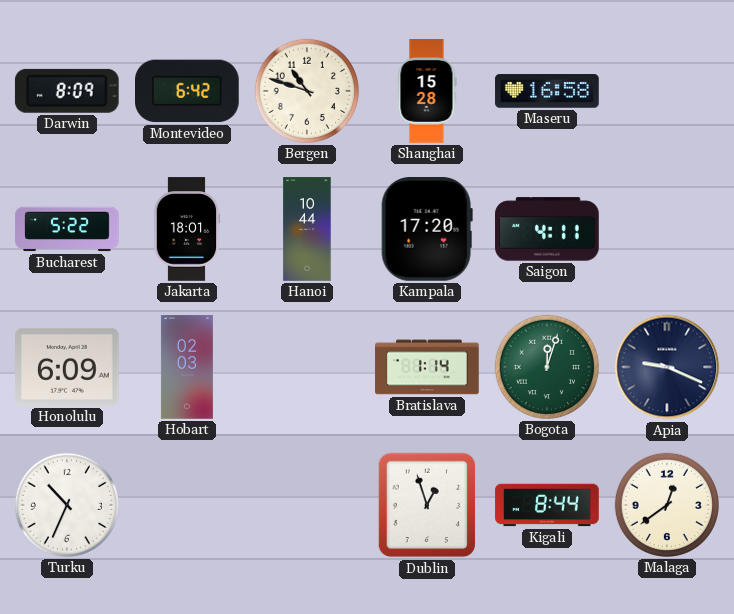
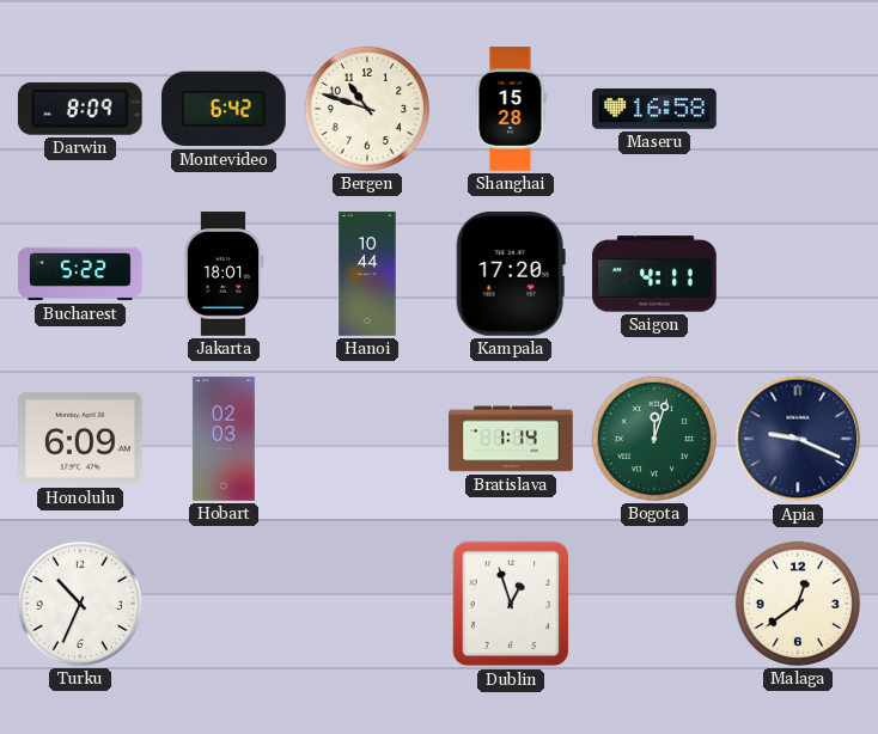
Kigali: 8:44 -> none (547, 505)
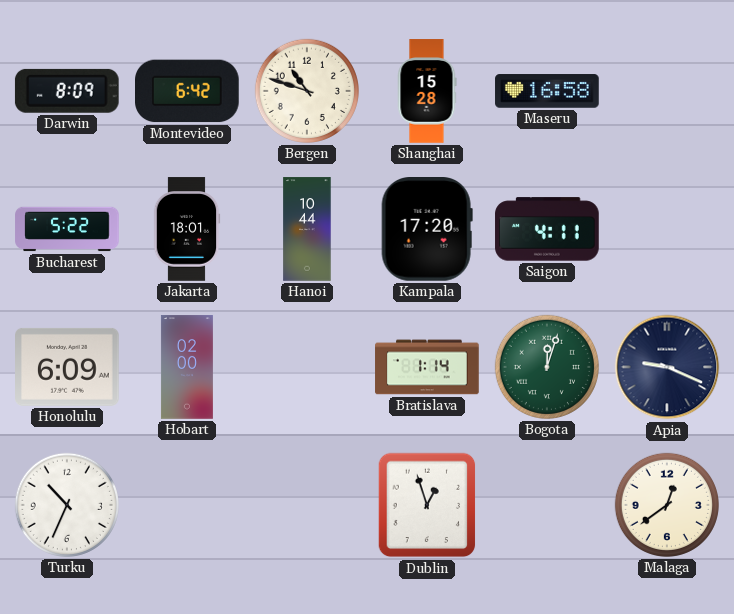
Hobart: 02:03 -> 02:00 (187, 367)
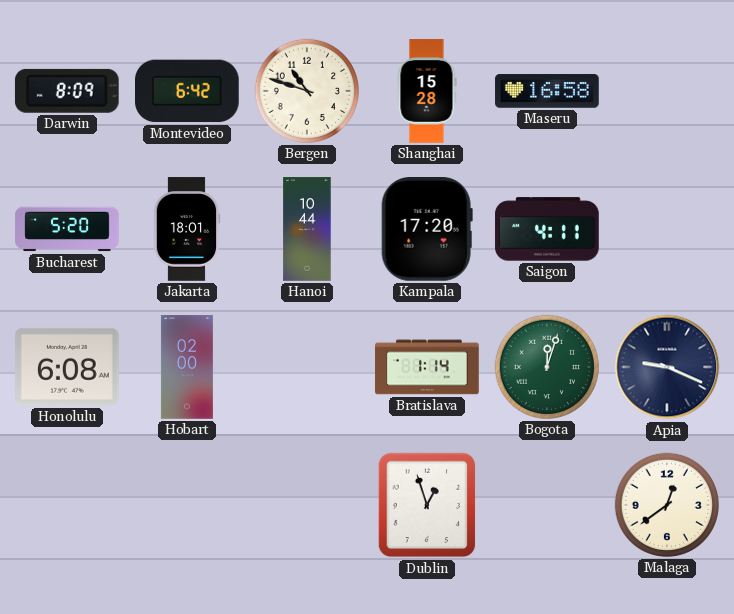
Bucharest: 5:22 -> 5:20 (67, 229)
Honolulu: 6:09 -> 6:08 (67, 367)
Turku: 10:34 -> none (67, 505)
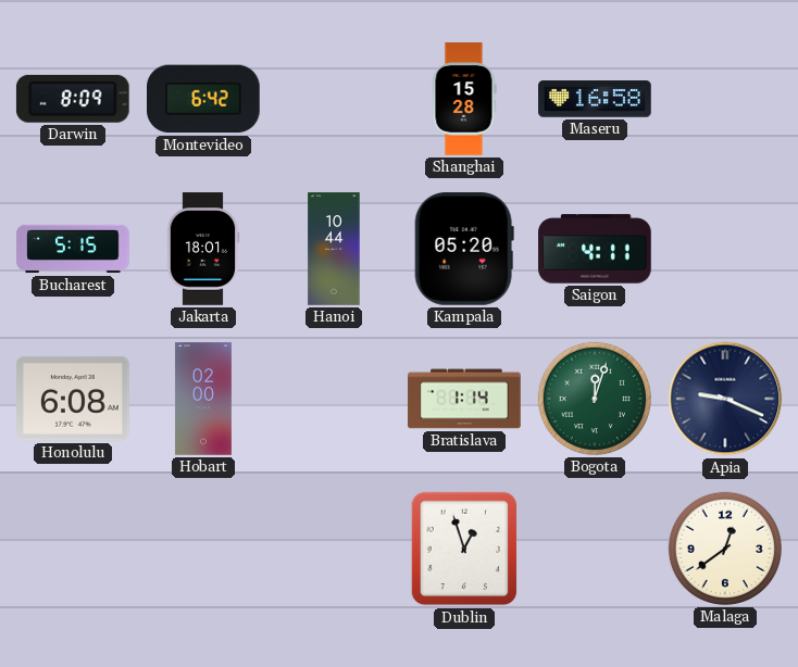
Bergen: 10:48 -> none (307, 91)
Bucharest: 5:20 -> 5:15 (73, 249)
Kampala: 17:20 -> 05:20 (464, 250)
